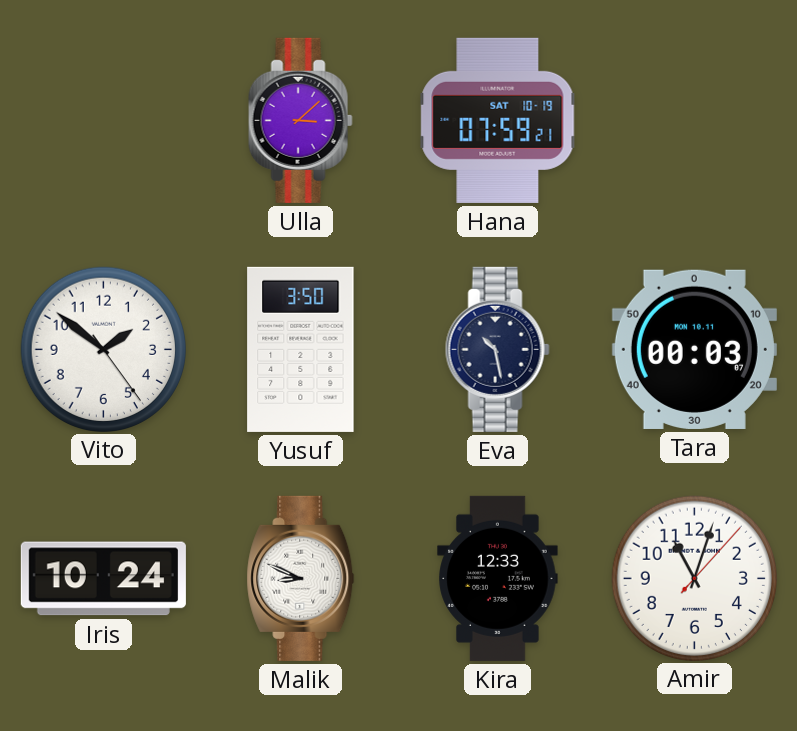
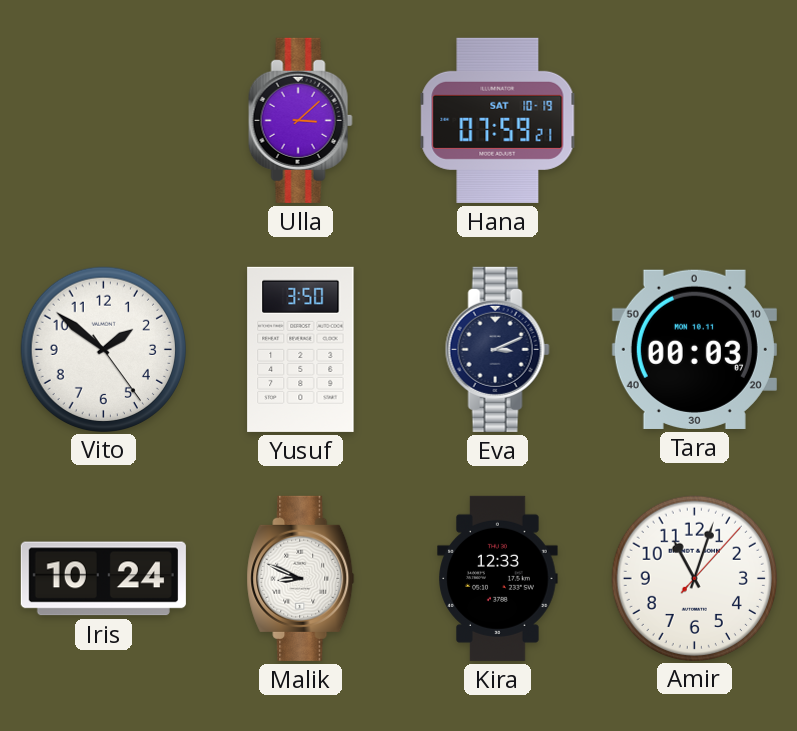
Eva: 10:28 -> 3:11 (497, 349)
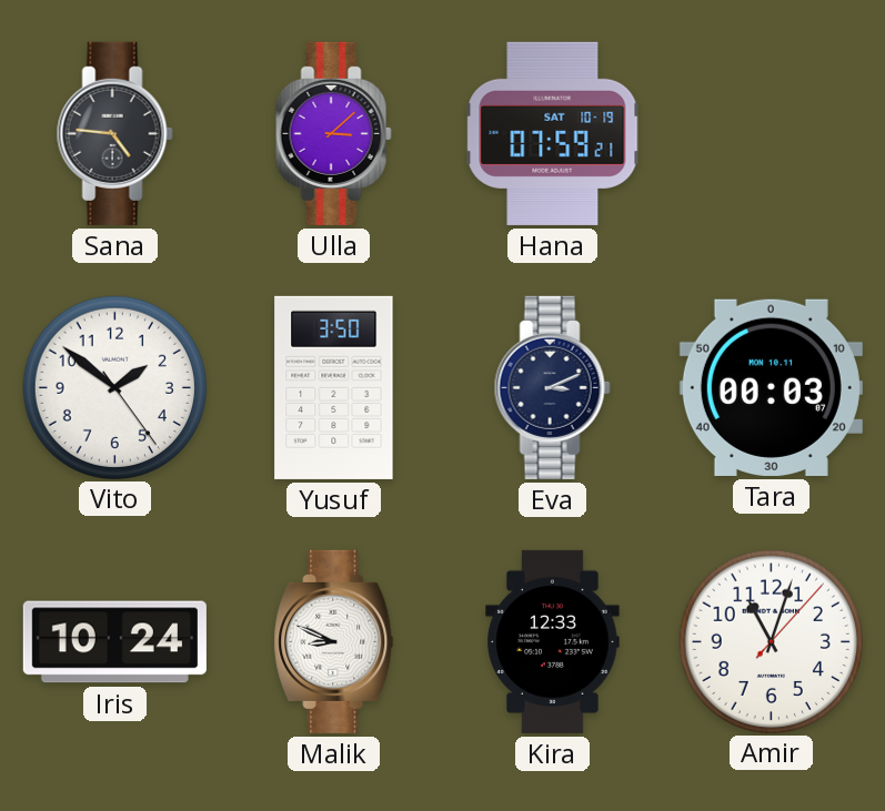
Sana: none -> 4:46 (114, 133)
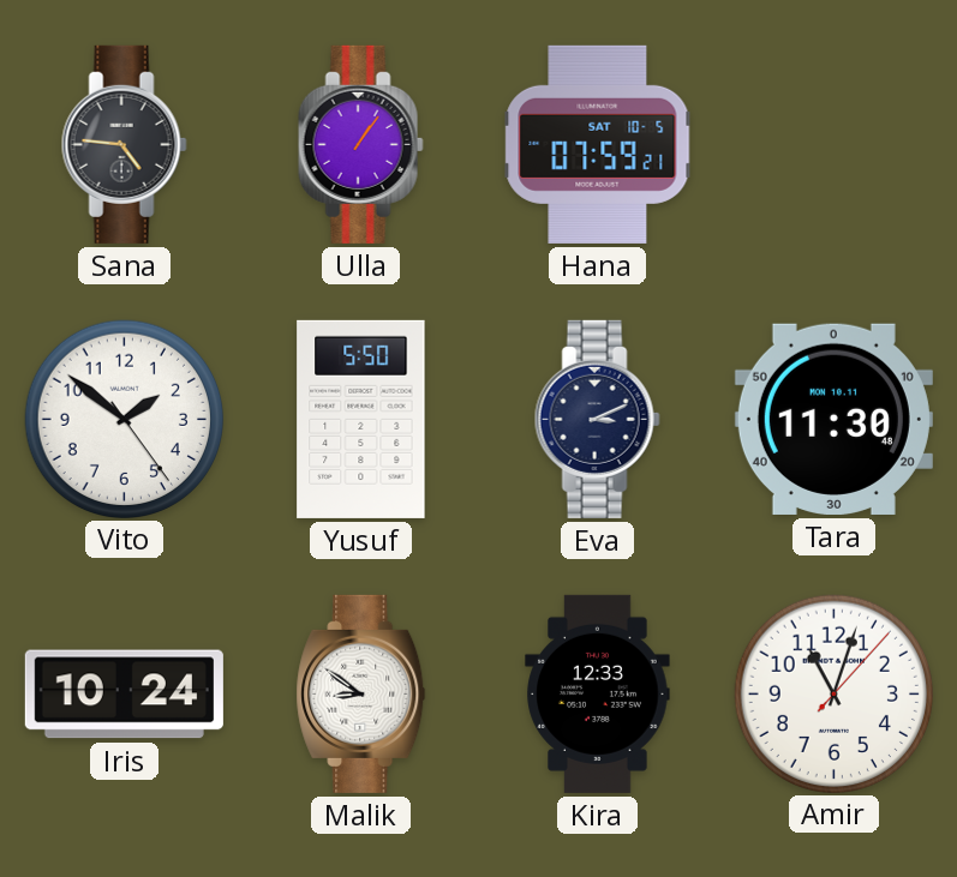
Ulla: 3:08 -> 1:06 (360, 144)
Hana date: SAT 10-19 -> SAT 10-5 (598, 144)
Yusuf: 3:50 -> 5:50 (361, 419)
Tara: 00:03 -> 11:30 (833, 419)
Malik: 8:49 -> 8:51 (361, 693)
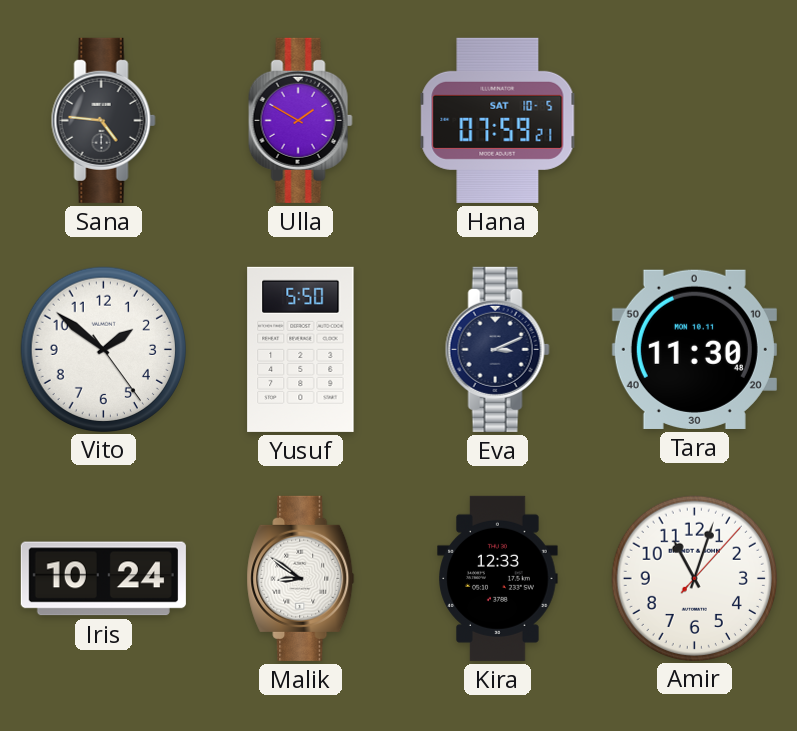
Ulla: 1:06 -> 1:50 (300, 120)
